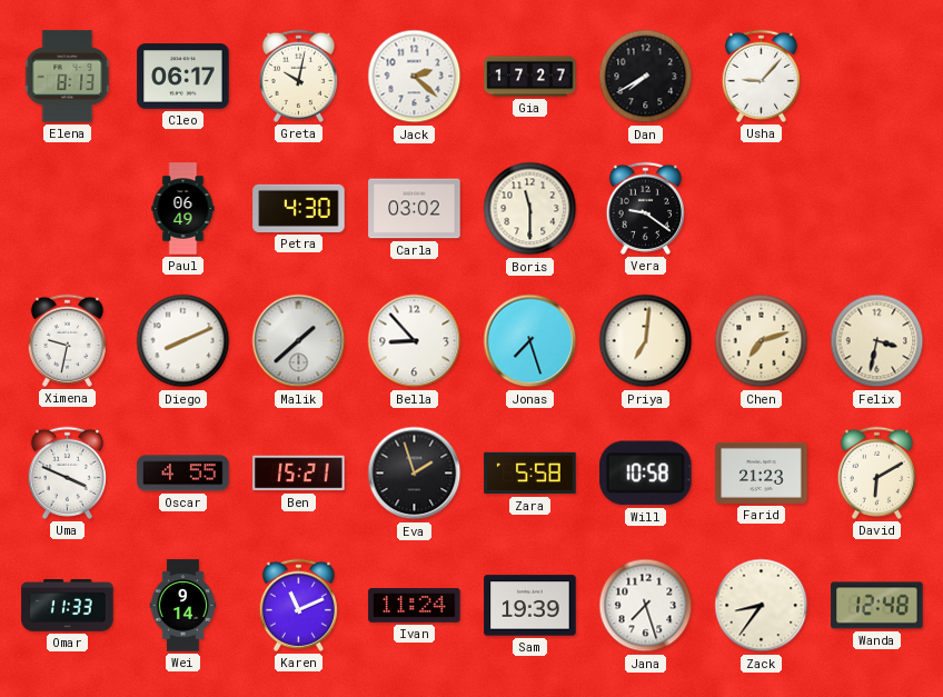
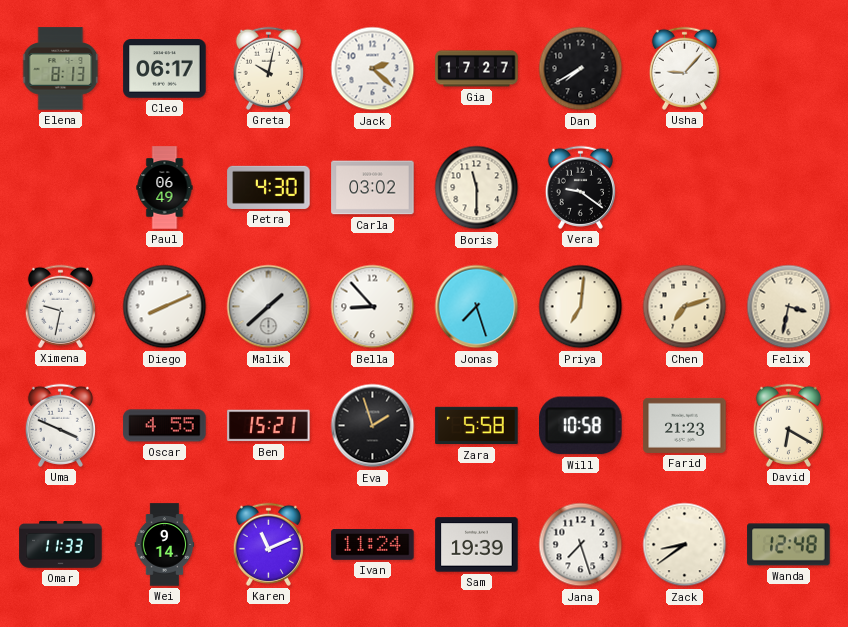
David: 6:10 -> 6:20 (788, 425)
Zack: 8:36 -> 8:39 (685, 545)
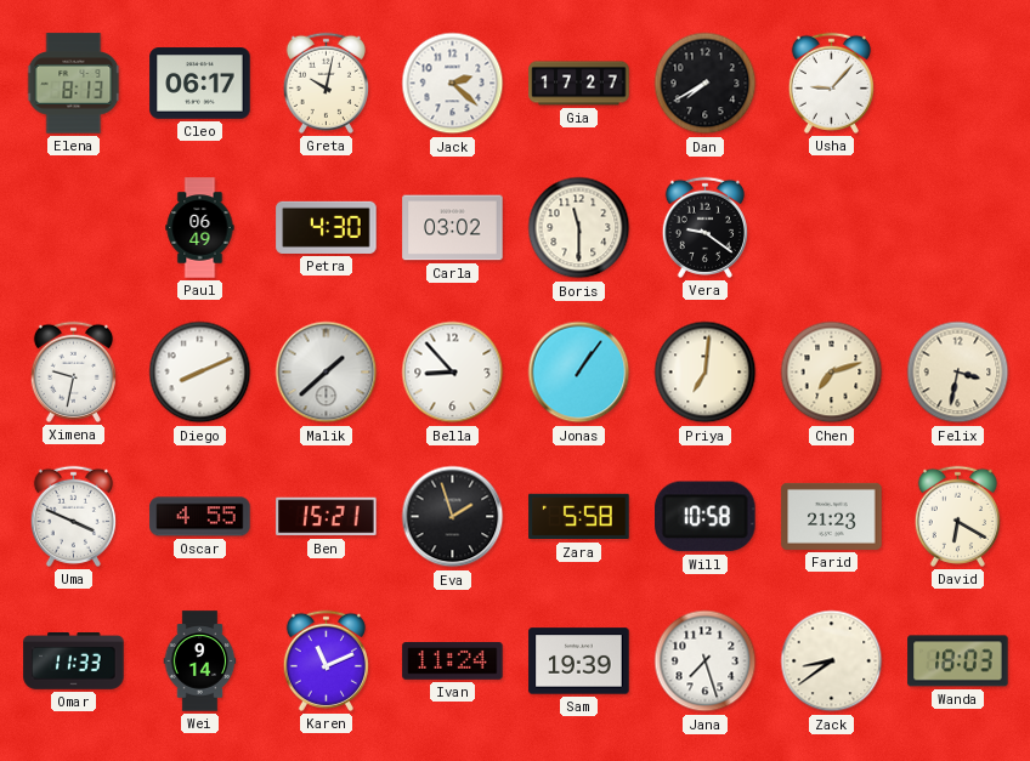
Jonas: 7:27 -> 1:06 (579, 373)
Wanda: 12:48 -> 18:03 (958, 661)
